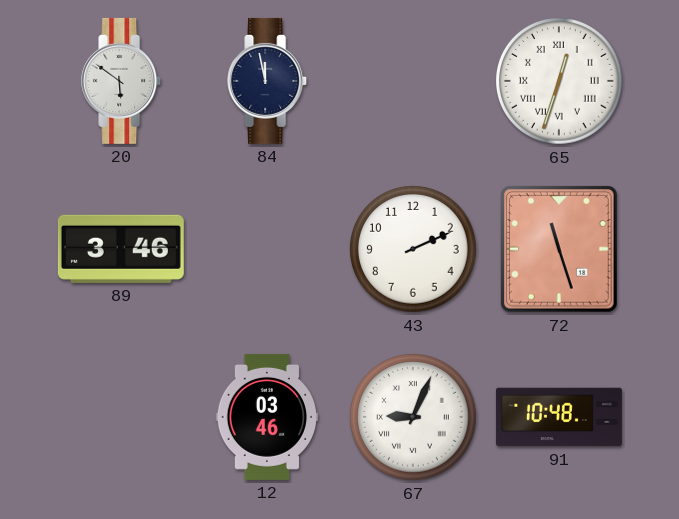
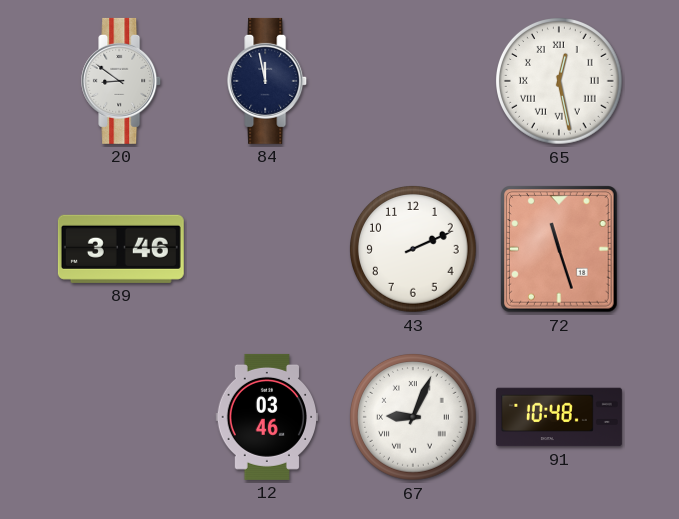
20: 5:51 -> 8:51 (122, 81)
65: 12:33 -> 12:28 (560, 82)
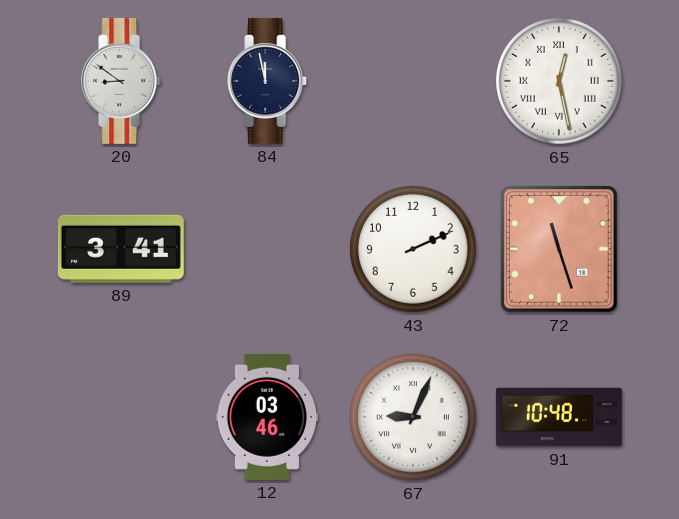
89: 3:46 -> 3:41 (121, 249)
